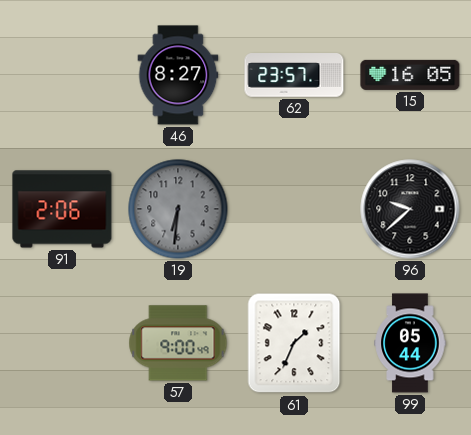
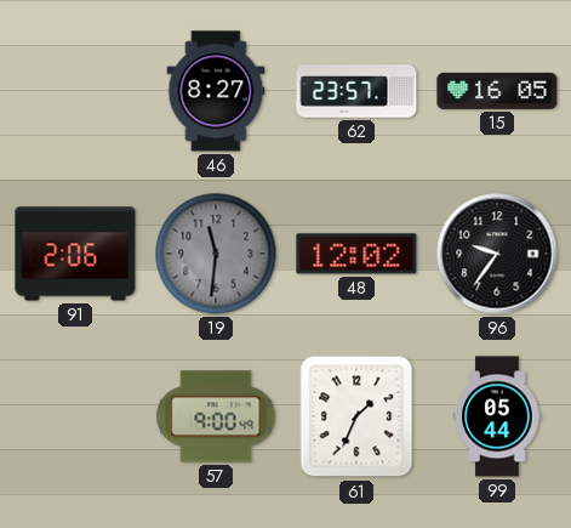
19: 6:31 -> 11:31 (216, 254)
48: none -> 12:02 (356, 254)
96: 9:38 -> 9:36 (497, 254)
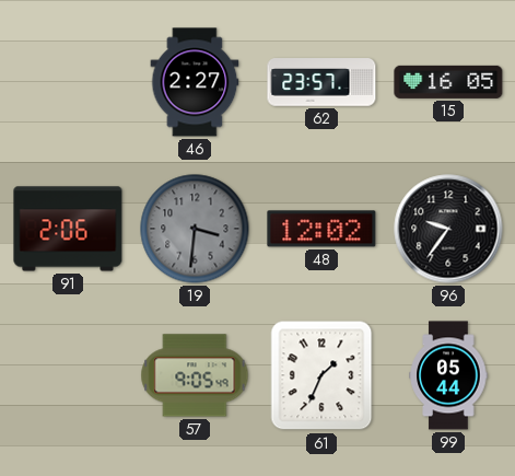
46: 8:27 -> 2:27 (195, 82)
19: 11:31 -> 3:31 (195, 229)
57: 9:00 -> 9:05 (195, 375)
